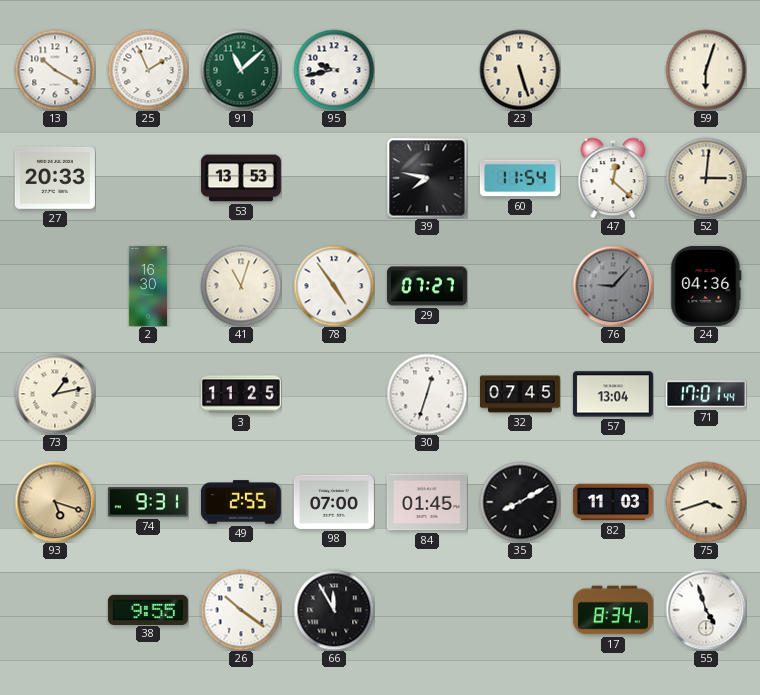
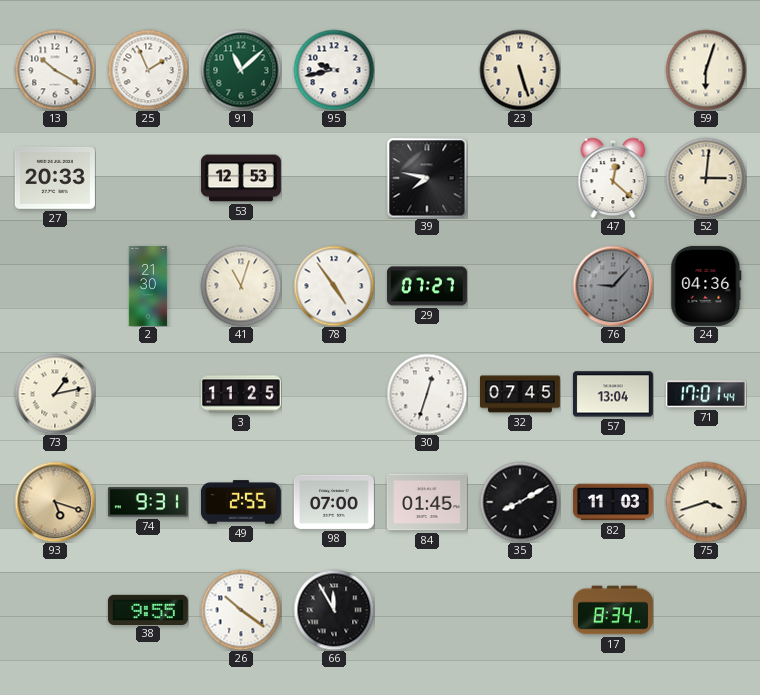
53: 13:53 -> 12:53 (241, 178)
60: 11:54 -> none (520, 178)
2: 16:30 -> 21:30 (148, 286)
55: 4:57 -> none (706, 610)
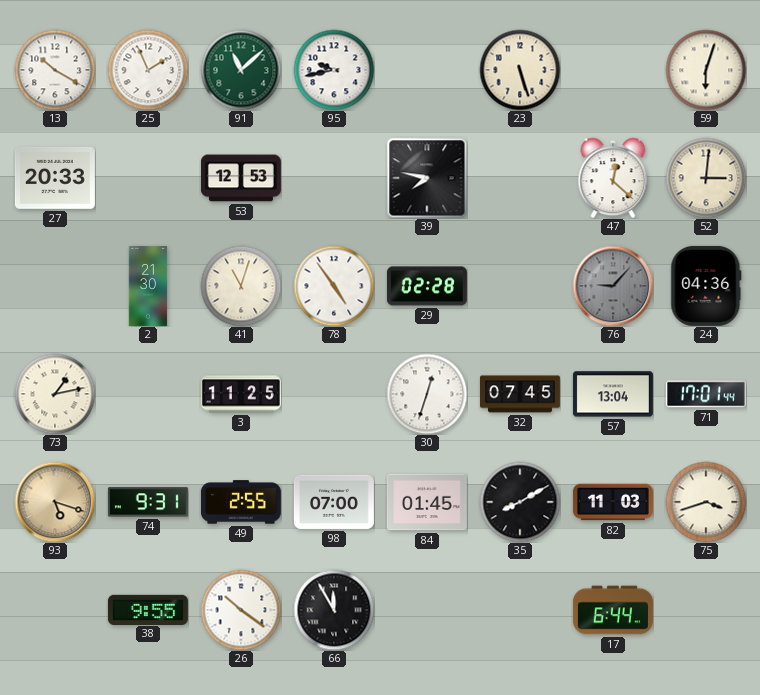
29: 07:27 -> 02:28 (427, 286)
17: 8:34 -> 6:44 (613, 610)
